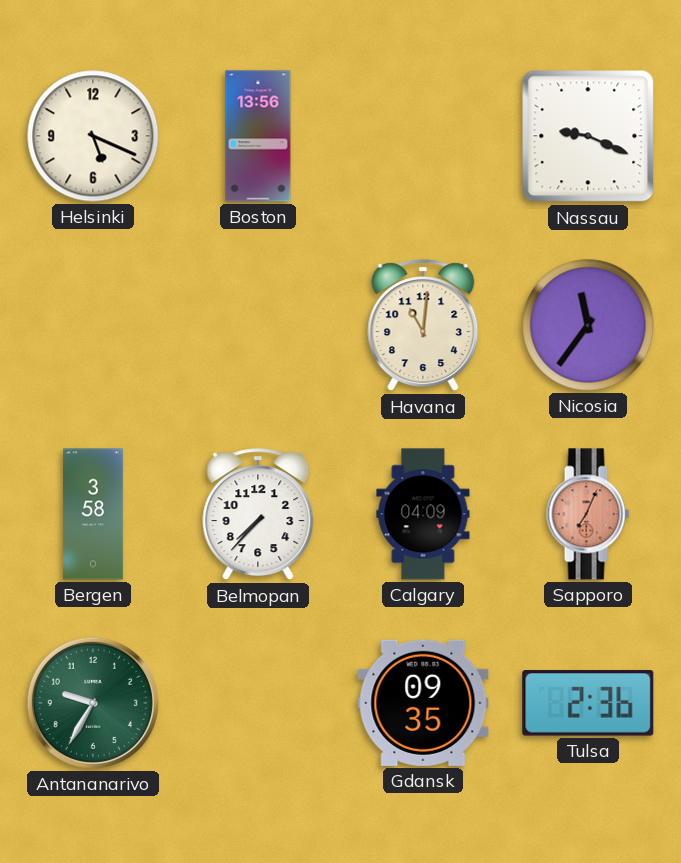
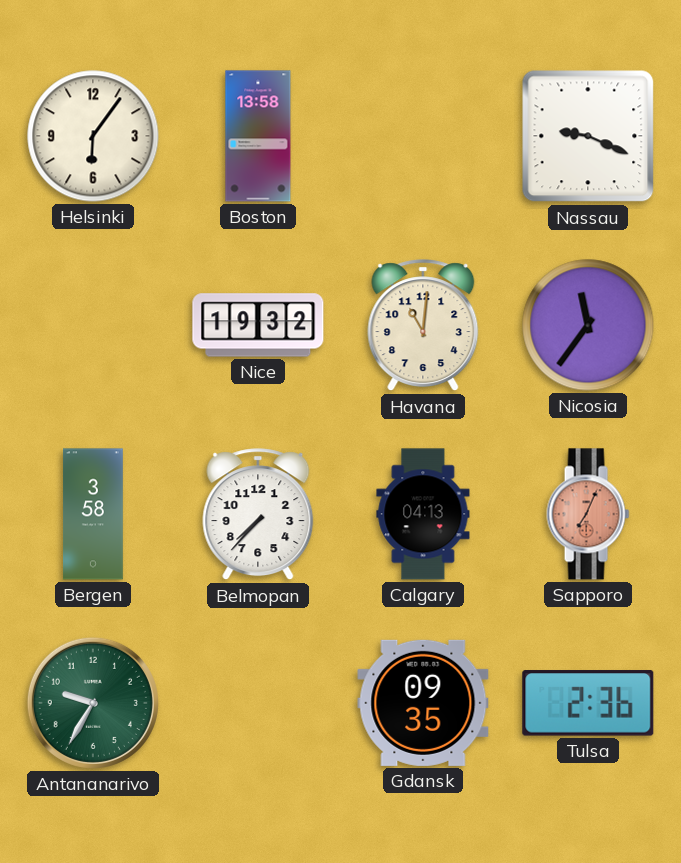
Helsinki: 5:19 -> 6:06 (93, 136)
Boston: 13:56 -> 13:58 (258, 136)
Nice: none -> 19:32 (258, 325)
Calgary: 04:09 -> 04:13 (423, 514)
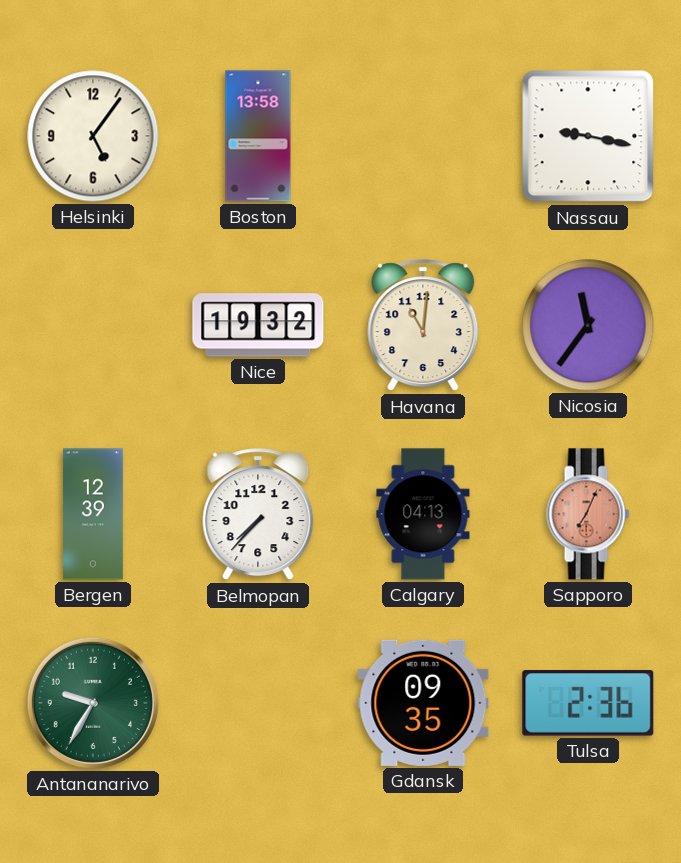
Helsinki: 6:06 -> 5:06 (93, 136)
Nassau: 9:19 -> 9:17 (588, 136)
Bergen: 3:58 -> 12:39 (94, 514)
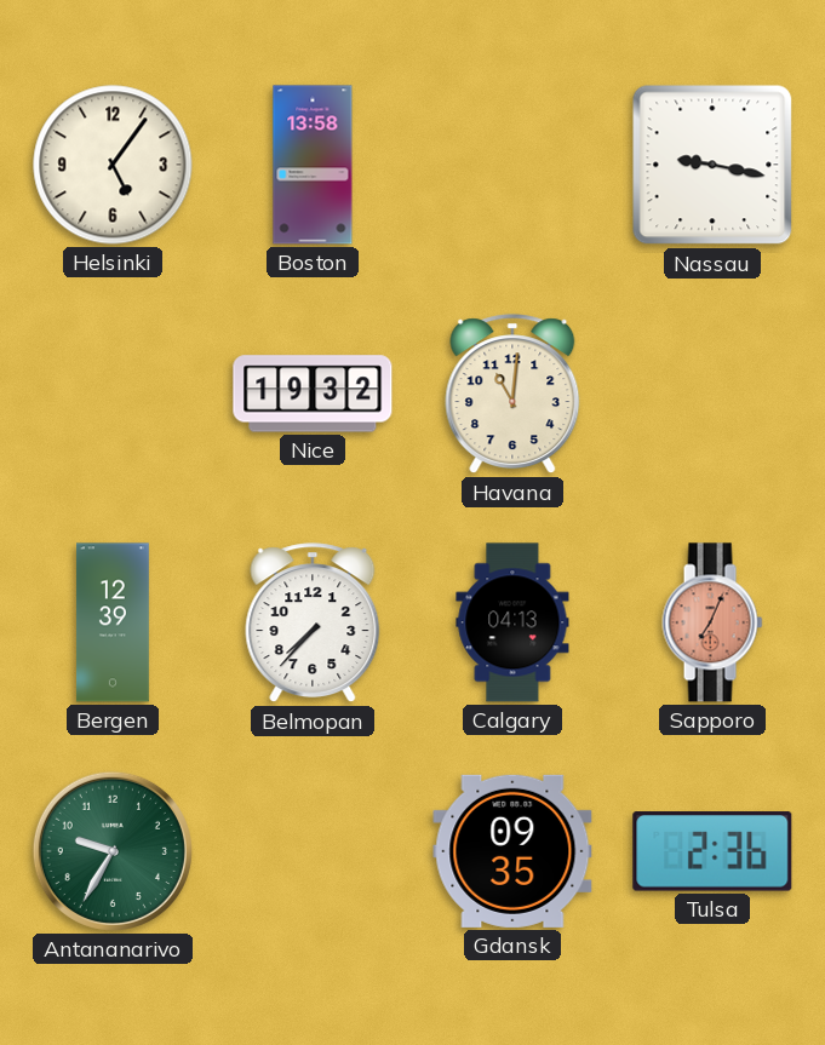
Nicosia: 11:36 -> none (588, 325)
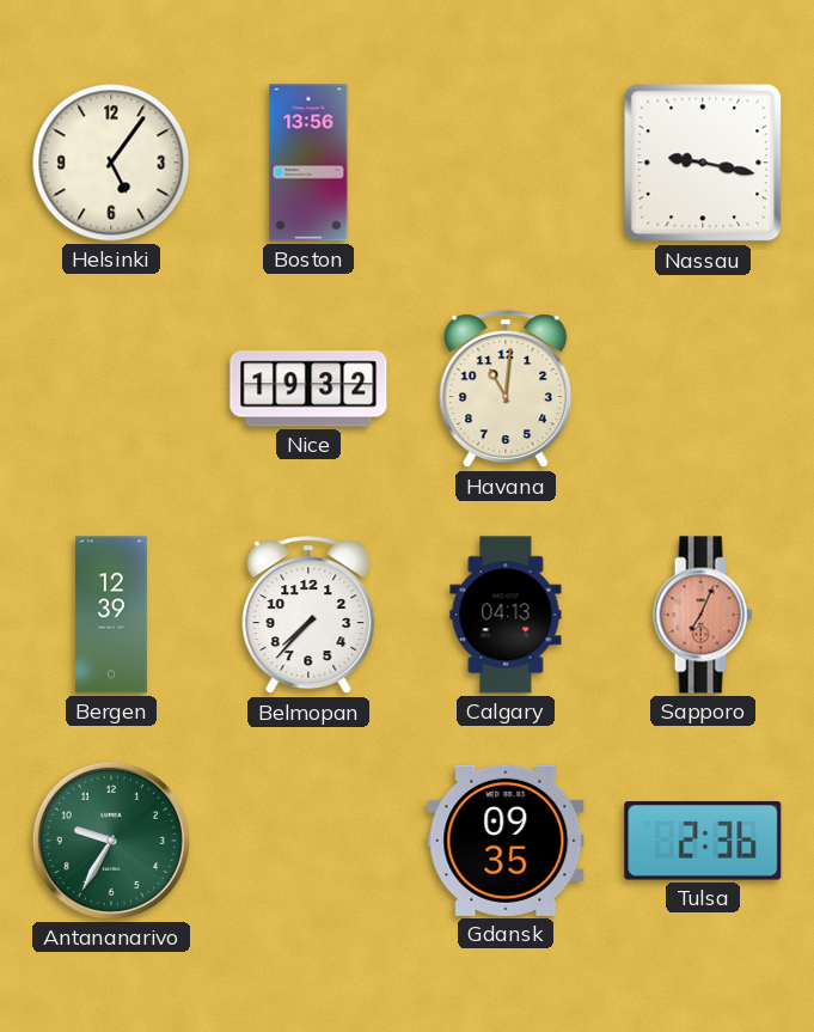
Boston: 13:58 -> 13:56 (308, 163)
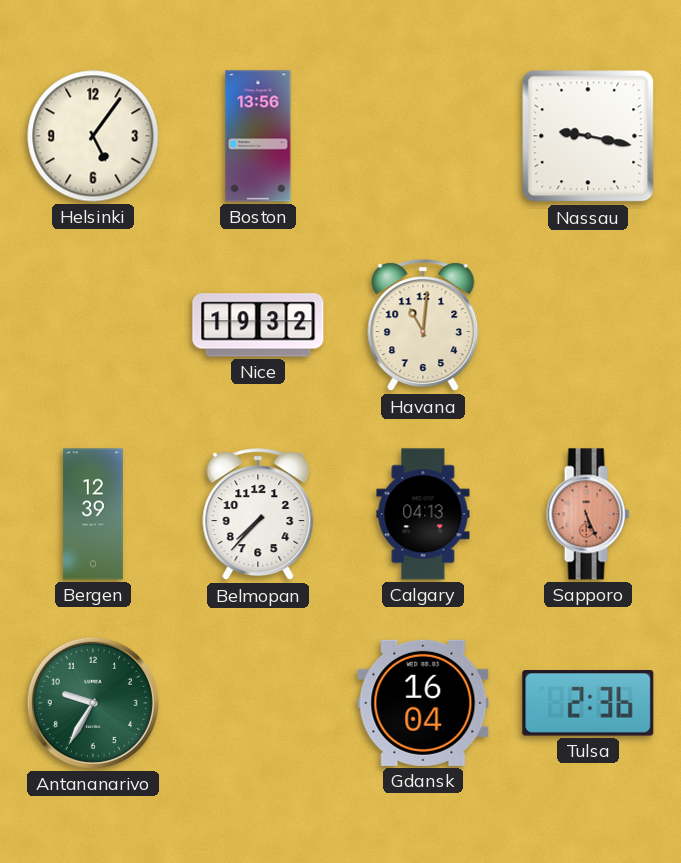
Sapporo: 7:04 -> 5:26 (588, 514)
Gdansk: 09:35 -> 16:04 (423, 703)
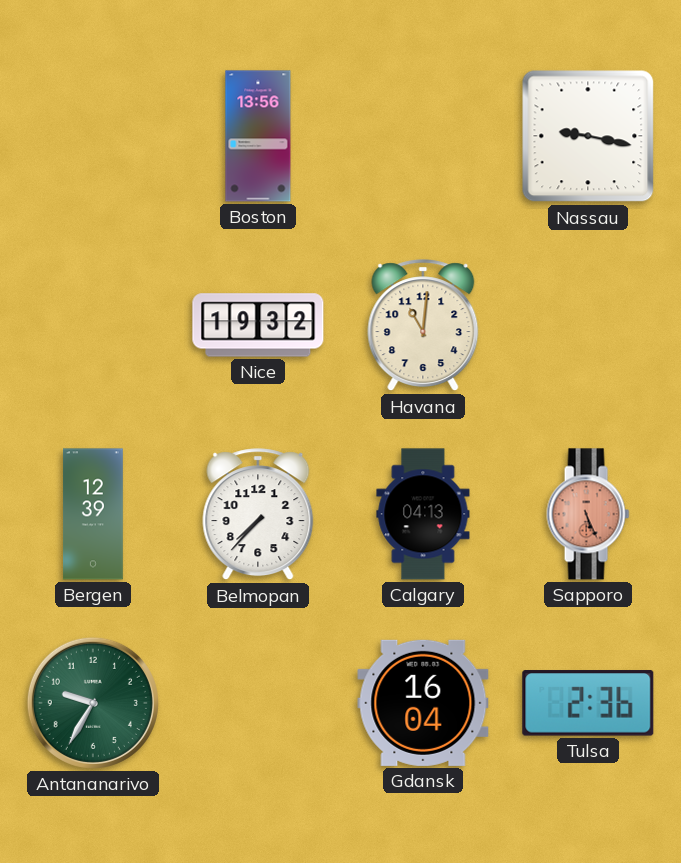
Helsinki: 5:06 -> none (93, 136)
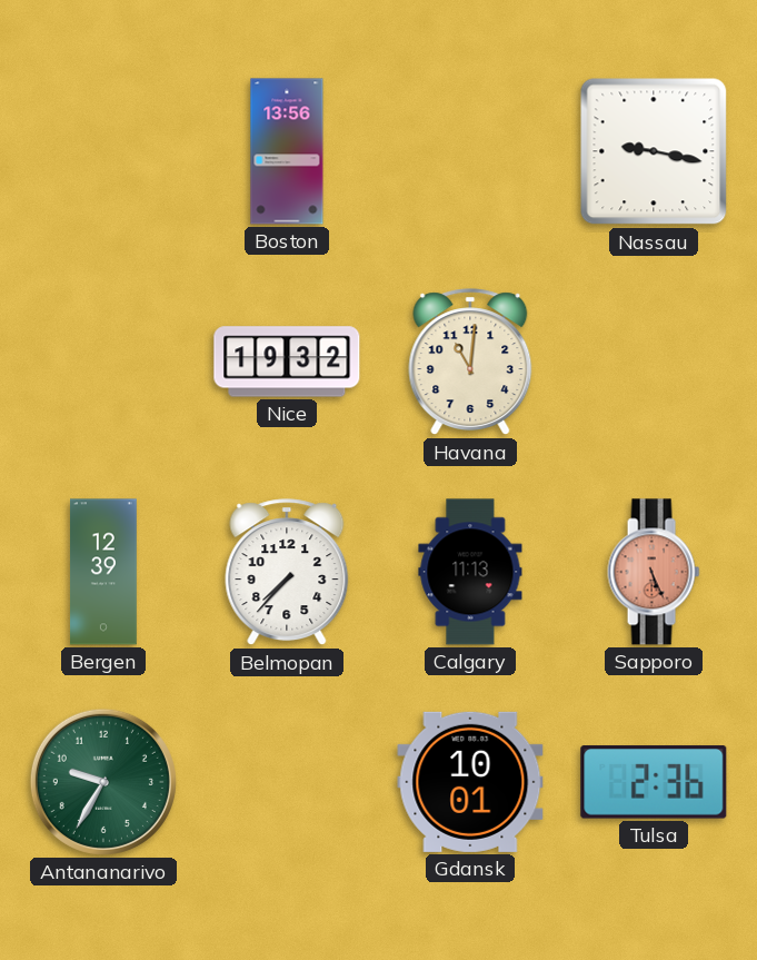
Calgary: 04:13 -> 11:13 (470, 572)
Gdansk: 16:04 -> 10:01 (470, 782)
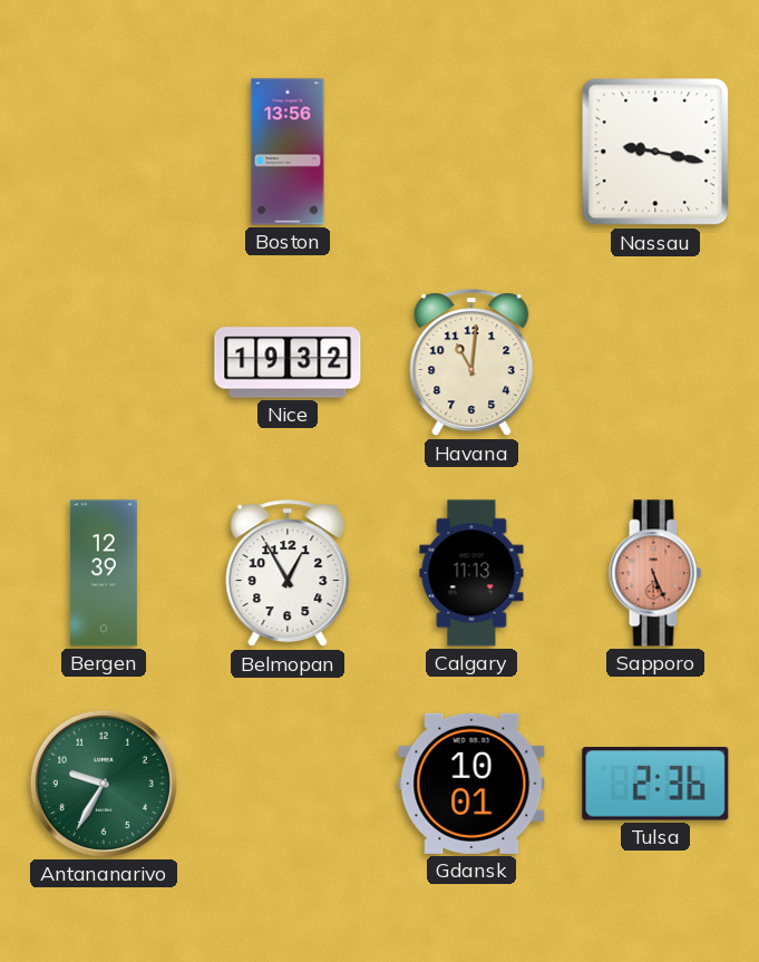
Belmopan: 7:37 -> 12:55 (288, 574)
